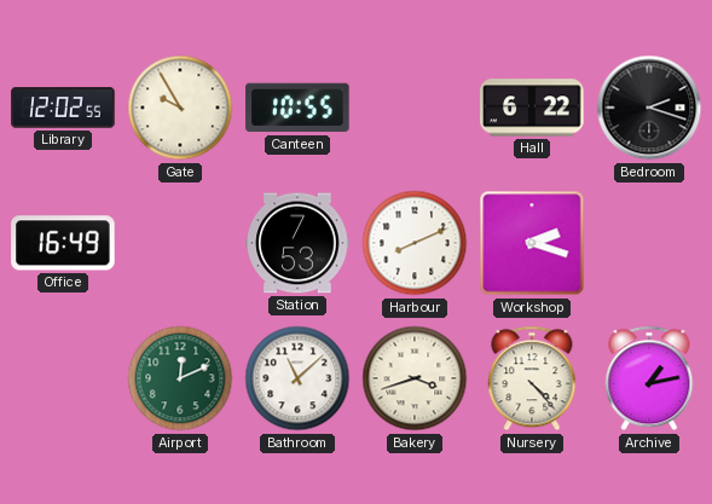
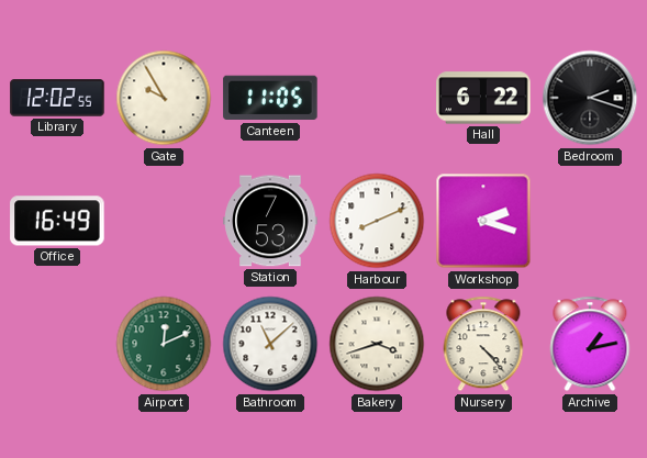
Canteen: 10:55 -> 11:05 (270, 98)
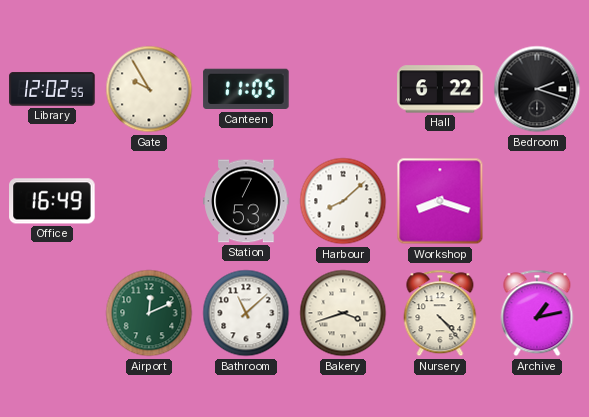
Harbour: 8:11 -> 8:08 (343, 201)
Workshop: 2:18 -> 8:18 (440, 201)
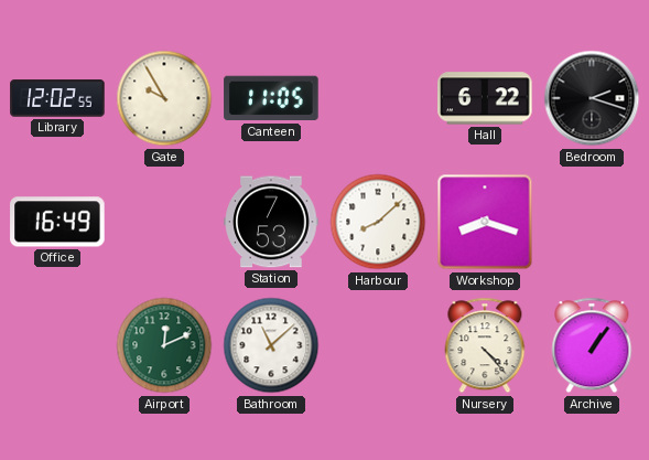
Bakery: 3:42 -> none (343, 313)
Archive: 1:13 -> 1:06 (592, 345)
